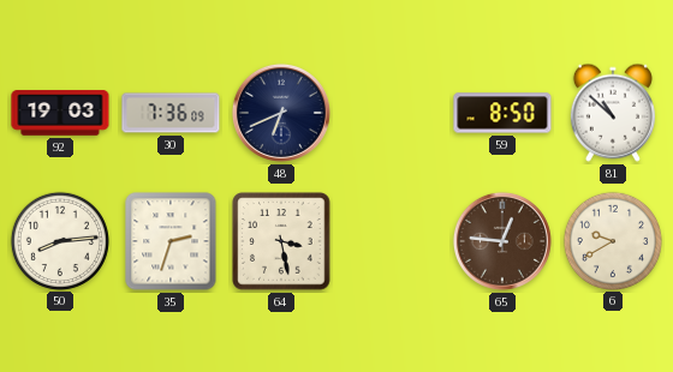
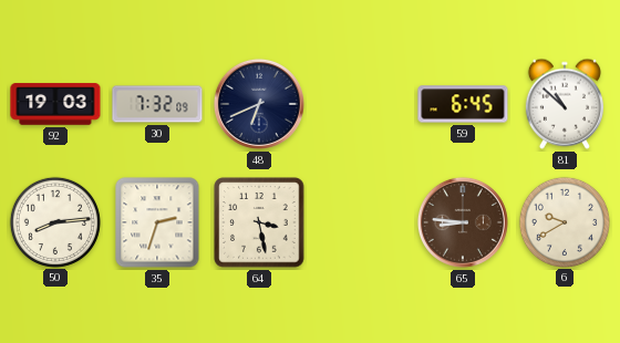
30: 7:36 -> 7:32 (157, 104)
59: 8:50 -> 6:45 (463, 104)
65: 12:46 -> 8:46 (463, 222)
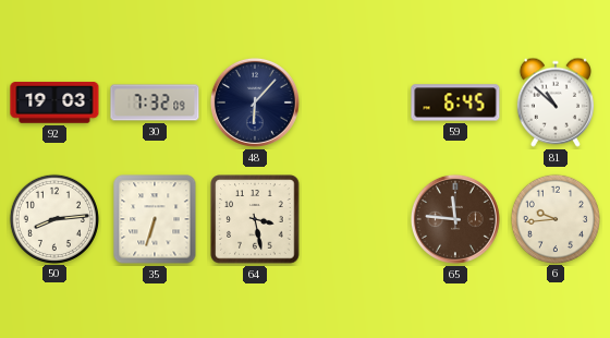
48: 6:41 -> 6:07 (255, 102)
35: 2:33 -> 6:33 (155, 219)
65: 8:46 -> 11:46 (455, 219)
6: 9:40 -> 9:44 (556, 218)
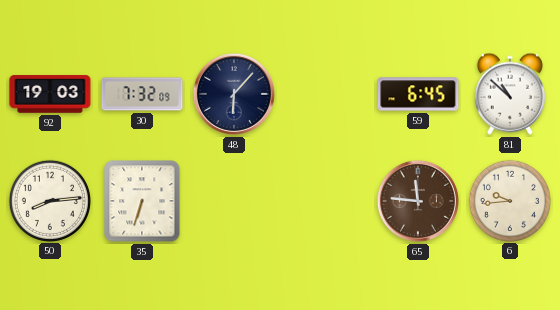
64: 3:28 -> none (255, 219)
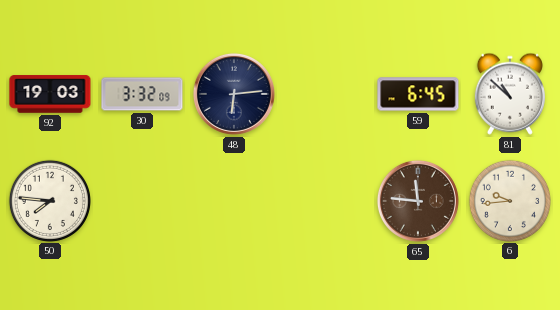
30: 7:32 -> 3:32 (142, 94)
48: 6:07 -> 6:14 (234, 94)
50: 8:14 -> 7:46 (50, 200)
35: 6:33 -> none (142, 201)
